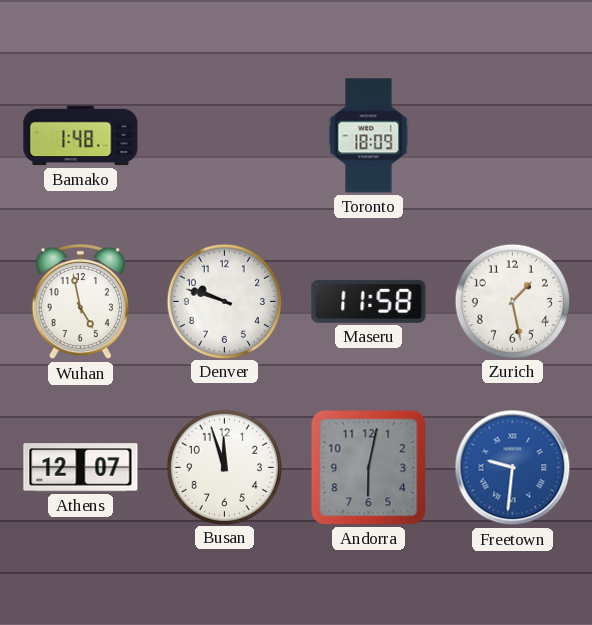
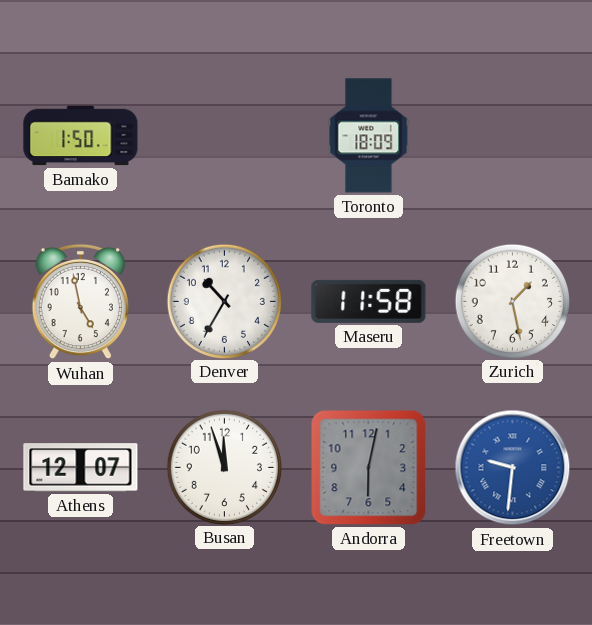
Bamako: 1:48 -> 1:50 (81, 136)
Denver: 9:48 -> 10:35 (224, 301)
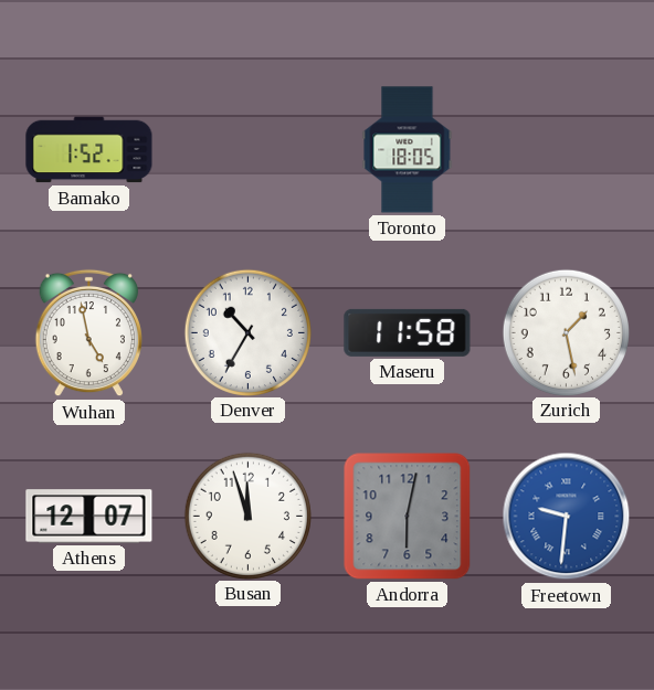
Bamako: 1:50 -> 1:52 (89, 150)
Toronto: 18:09 -> 18:05 (408, 150)
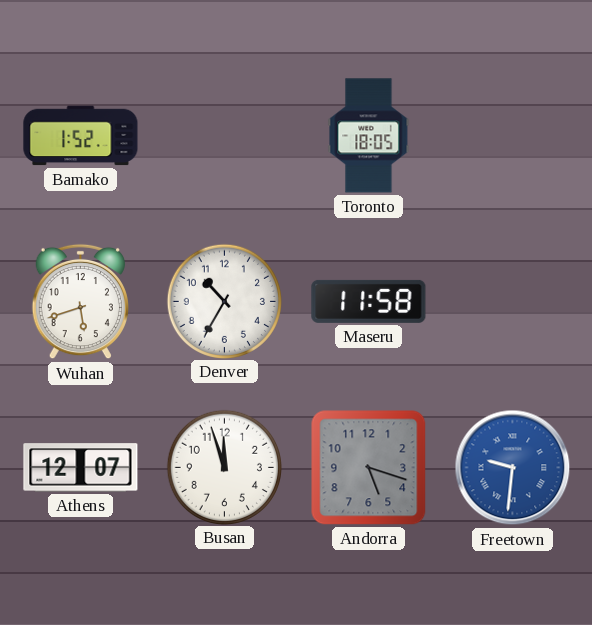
Wuhan: 4:58 -> 5:42 (80, 302)
Zurich: 1:28 -> none (566, 332)
Andorra: 6:02 -> 5:18 (369, 468)
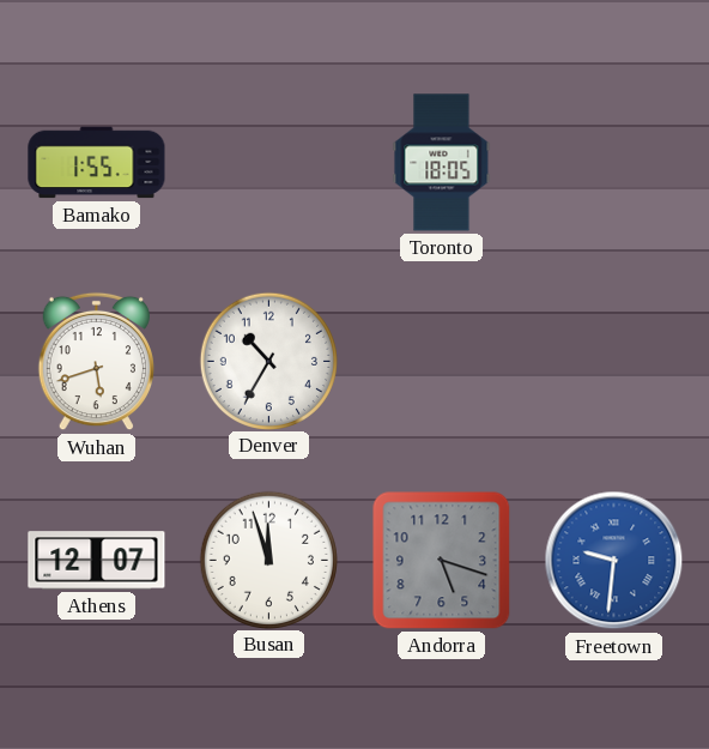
Bamako: 1:52 -> 1:55 (97, 163)
Maseru: 11:58 -> none (369, 301)
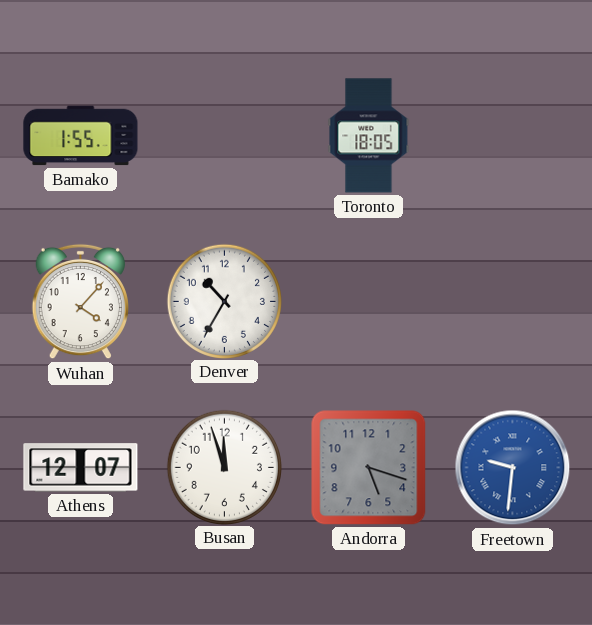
Wuhan: 5:42 -> 4:07 (80, 302)
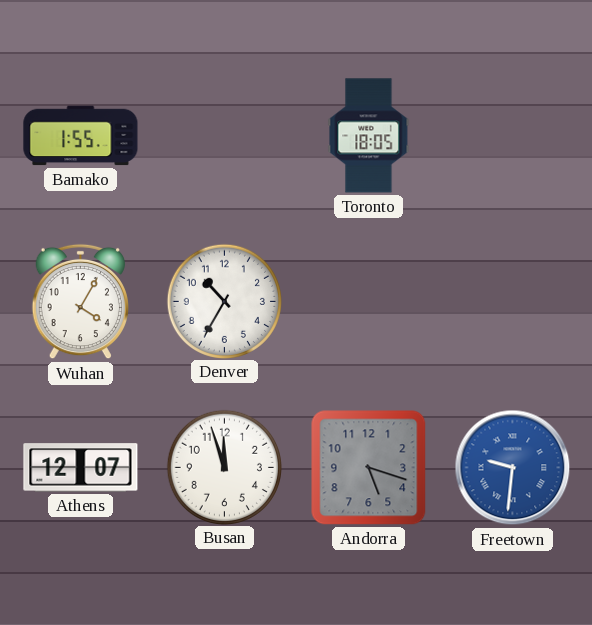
Wuhan: 4:07 -> 4:05 (80, 302)
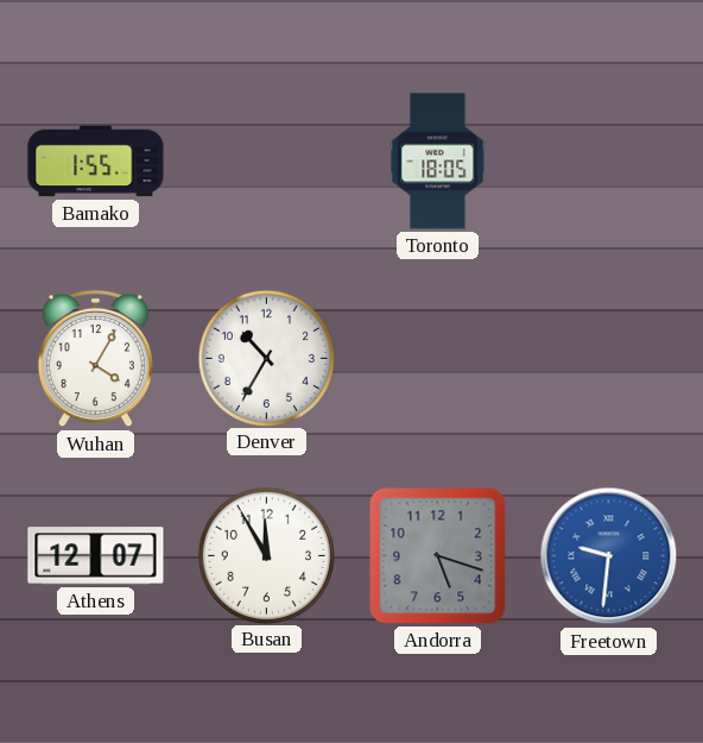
Busan: 11:57 -> 11:55 (266, 555)
